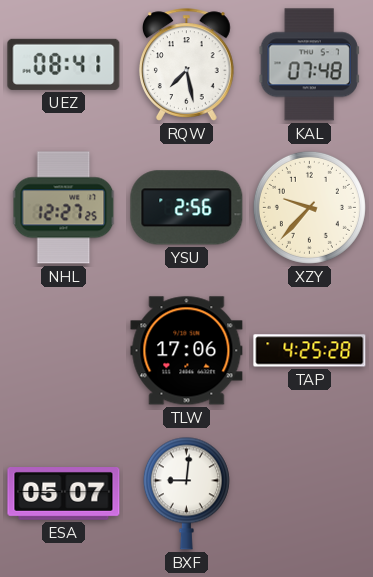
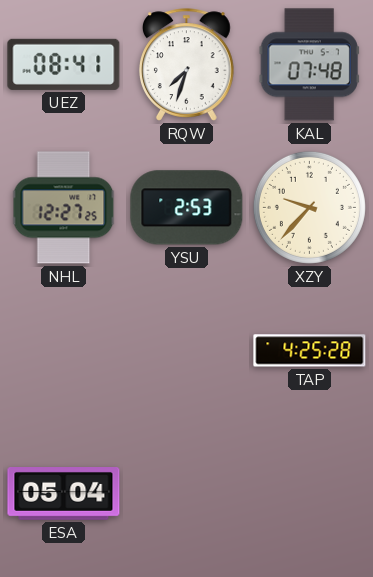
RQW: 7:28 -> 7:33 (187, 65)
YSU: 2:56 -> 2:53 (187, 208)
TLW: 17:06 -> none (187, 351)
ESA: 05:07 -> 05:04 (64, 494)
BXF: 9:01 -> none (186, 493)
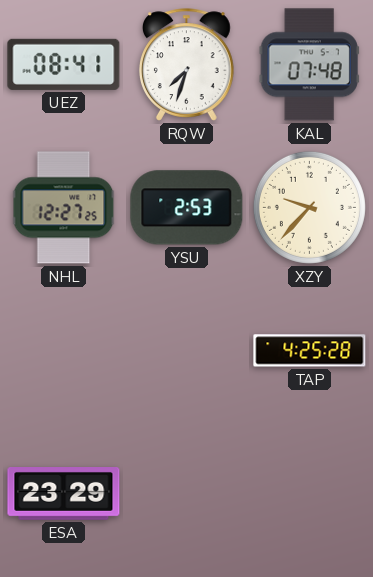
ESA: 05:04 -> 23:29 (64, 494)
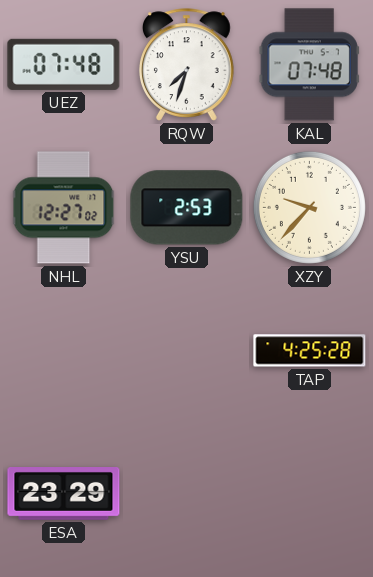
UEZ: 08:41 -> 07:48 (64, 64)
NHL: 12:27:25 -> 12:27:02 (64, 208)
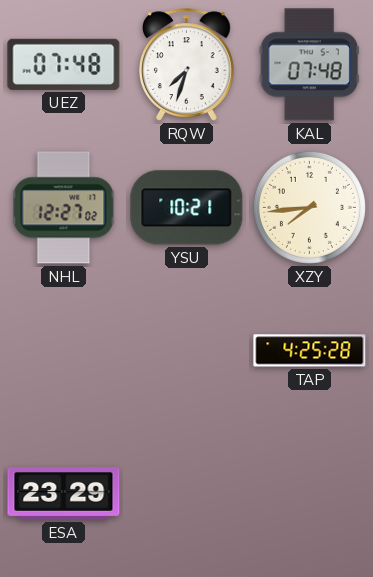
YSU: 2:53 -> 10:21 (187, 208)
XZY: 9:37 -> 7:44 (309, 207)
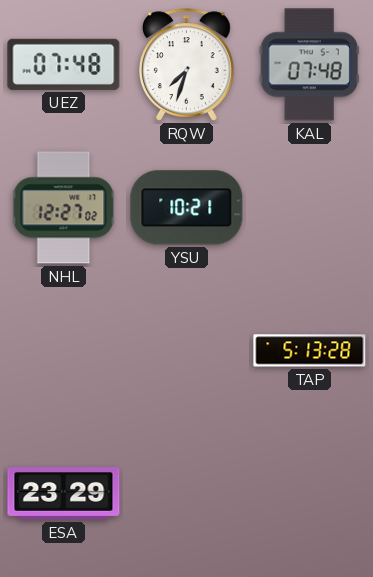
XZY: 7:44 -> none (309, 207)
TAP: 4:25 -> 5:13 (310, 351)
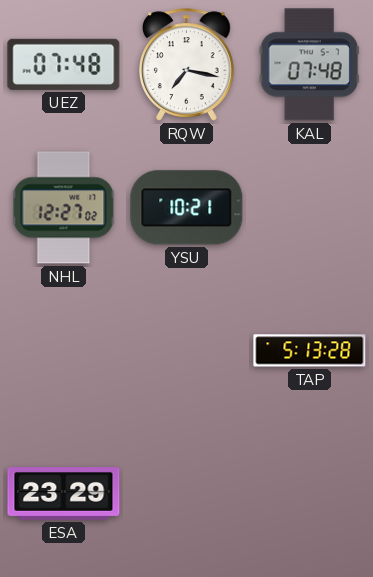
RQW: 7:33 -> 7:17 (187, 65)
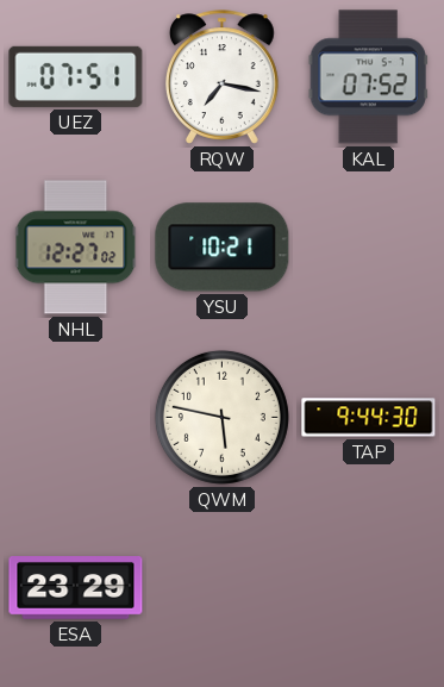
UEZ: 07:48 -> 07:51 (76, 76)
KAL: 07:48 -> 07:52 (368, 77)
QWM: none -> 5:47 (221, 417)
TAP: 5:13 -> 9:44 (369, 418)
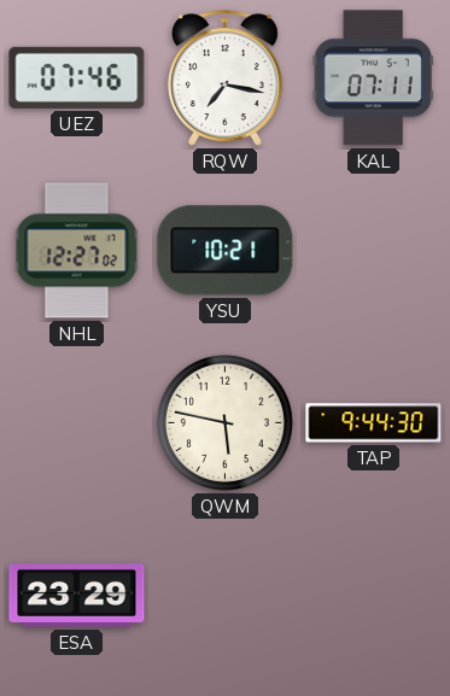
UEZ: 07:51 -> 07:46 (77, 77)
KAL: 07:52 -> 07:11 (373, 78)
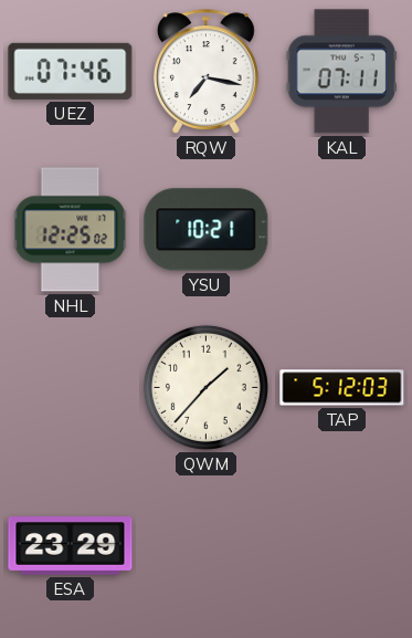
NHL: 12:27 -> 12:25 (71, 230)
QWM: 5:47 -> 1:37 (205, 387)
TAP: 9:44 -> 5:12 (342, 388)
